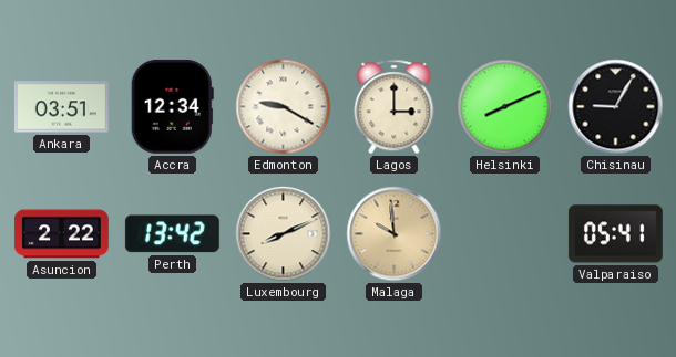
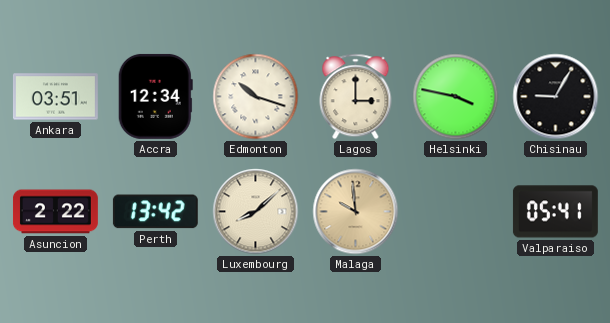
Edmonton: 9:20 -> 10:18 (256, 97)
Helsinki: 8:11 -> 3:47 (456, 97)
Luxembourg: 8:11 -> 8:08 (256, 212)
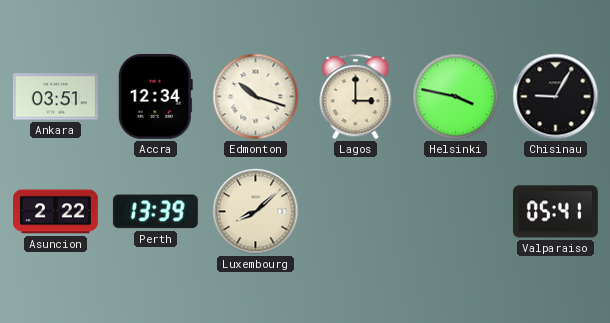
Perth: 13:42 -> 13:39 (155, 212)
Malaga: 9:59 -> none (356, 212)
